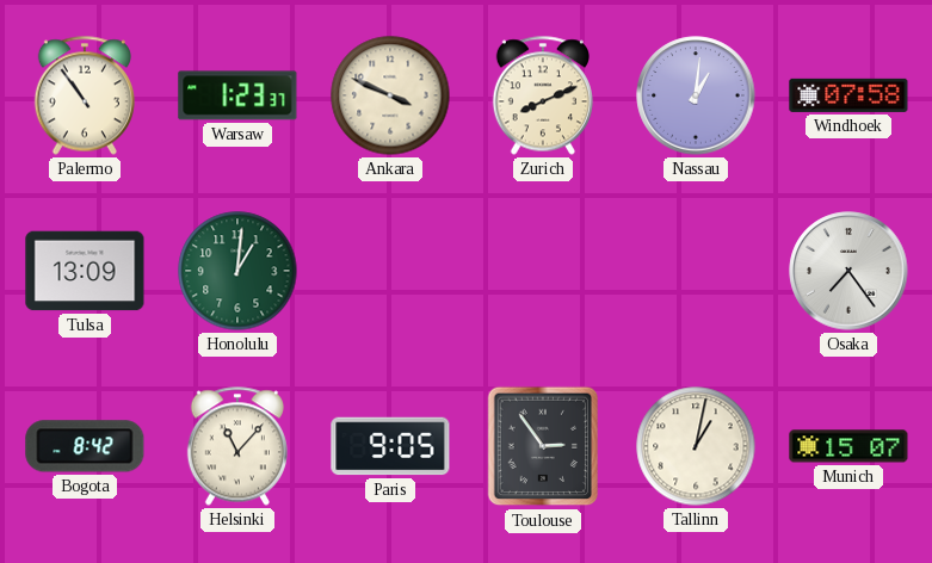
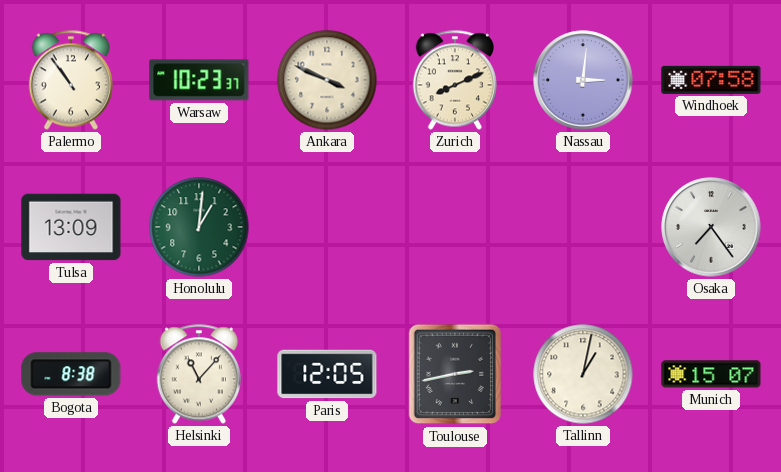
Warsaw: 1:23 -> 10:23 (199, 80)
Nassau: 1:01 -> 3:01 (583, 80)
Bogota: 8:42 -> 8:38 (71, 374)
Paris: 9:05 -> 12:05 (327, 374)
Toulouse: 2:54 -> 2:43 (455, 374)
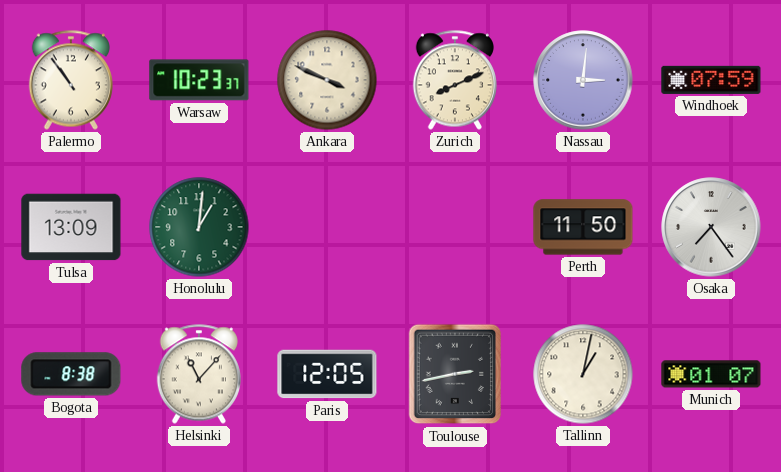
Windhoek: 07:58 -> 07:59 (711, 80)
Perth: none -> 11:50 (583, 227)
Munich: 15:07 -> 01:07 (711, 374)
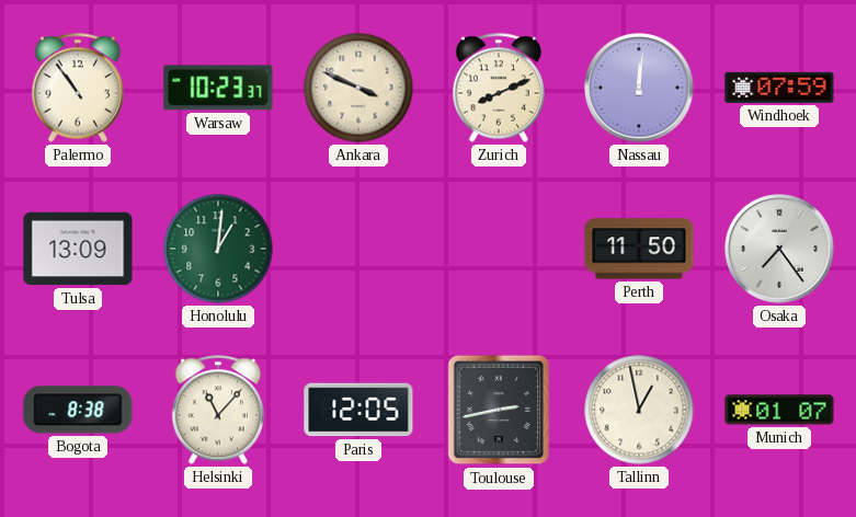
Nassau: 3:01 -> 12:01 (639, 88)
Tallinn: 1:02 -> 12:58 (639, 410)
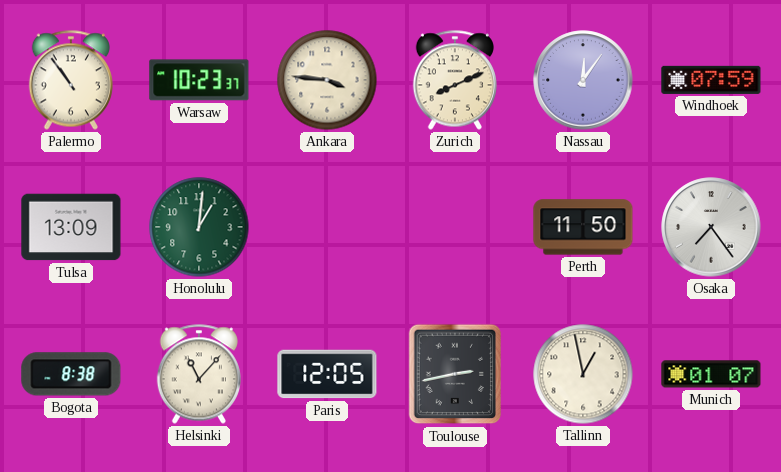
Ankara: 3:49 -> 3:46 (327, 80)
Nassau: 12:01 -> 12:06 (583, 80)
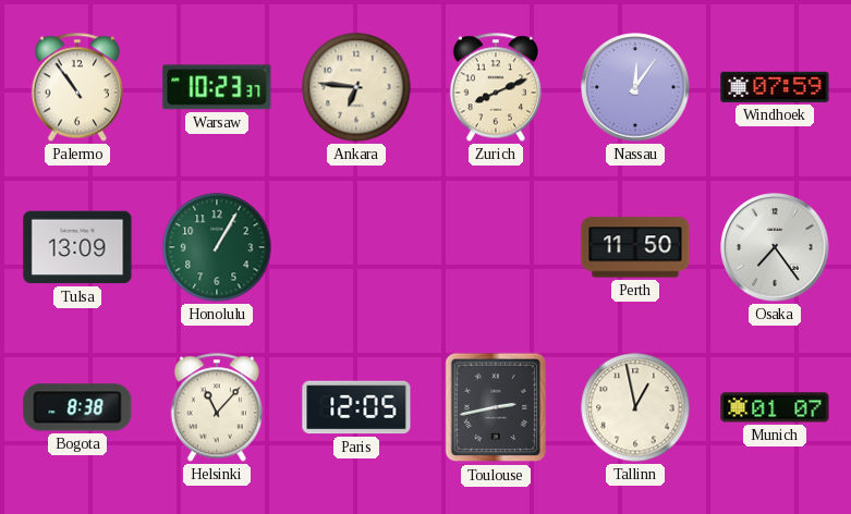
Ankara: 3:46 -> 6:46 (356, 87)
Honolulu: 1:01 -> 1:05 (217, 247)
